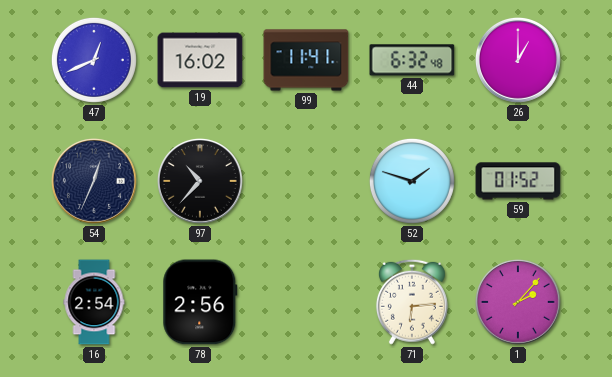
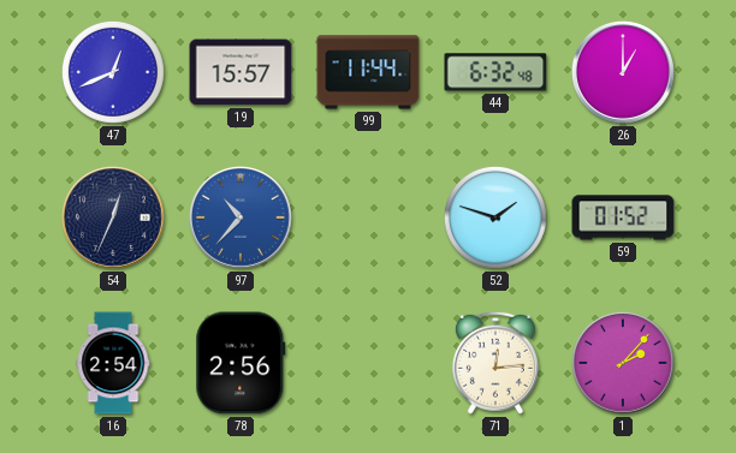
19: 16:02 -> 15:57 (241, 72)
99: 11:41 -> 11:44 (368, 72)
97 dial: black -> blue (241, 217)
71: 6:14 -> 12:14 (495, 363)
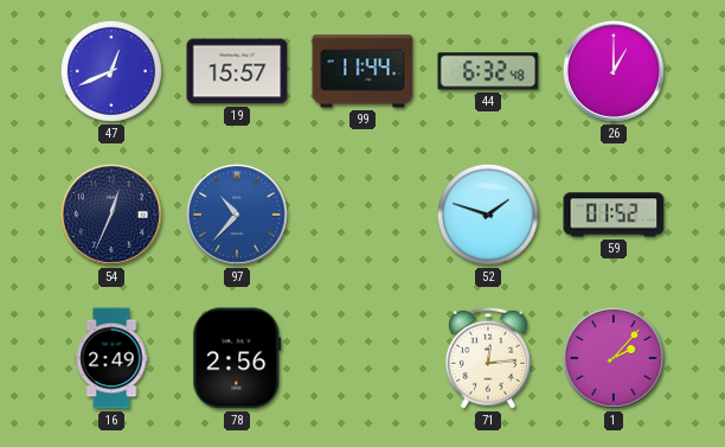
16: 2:54 -> 2:49 (111, 358)
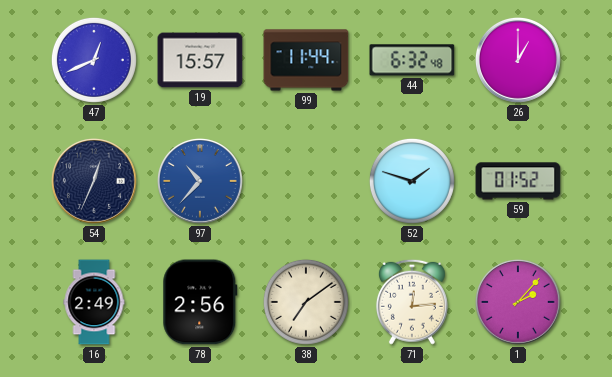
38: none -> 7:09 (306, 302)
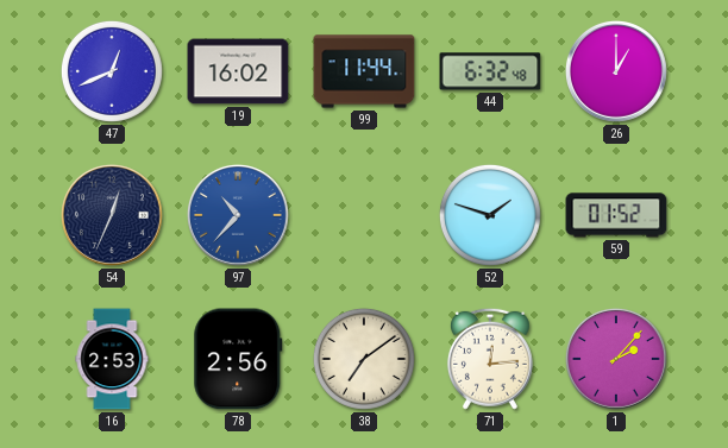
19: 15:57 -> 16:02 (238, 71)
16: 2:49 -> 2:53 (112, 359)
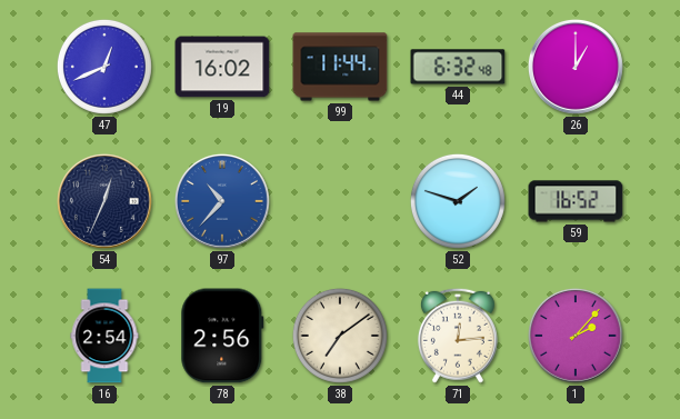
59: 01:52 -> 16:52 (576, 201)
16: 2:53 -> 2:54 (104, 336)
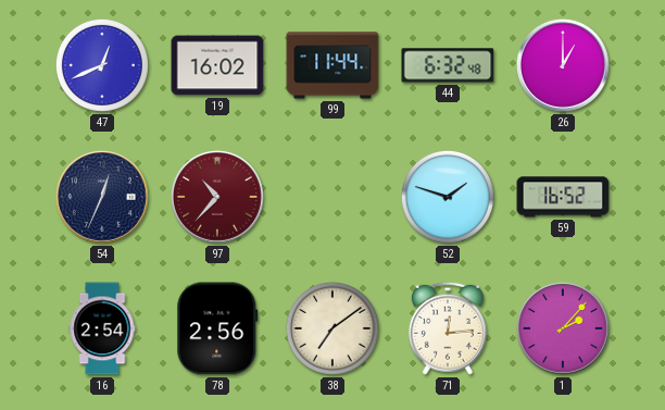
97 dial: blue -> burgundy (217, 197)
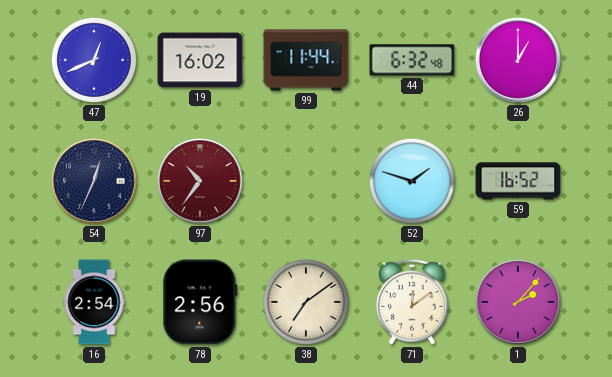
97: 10:37 -> 10:36 (200, 181)
71: 12:14 -> 12:09 (412, 302)
